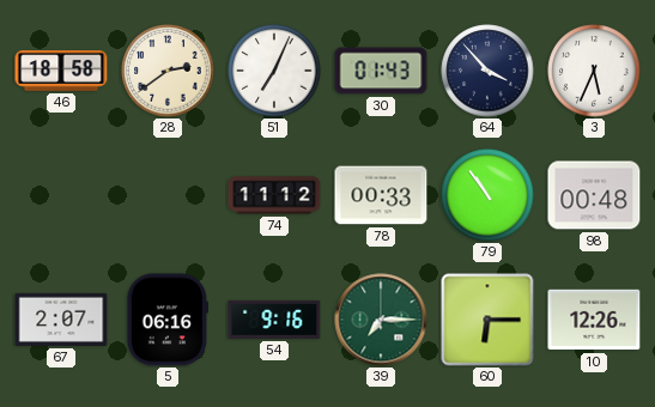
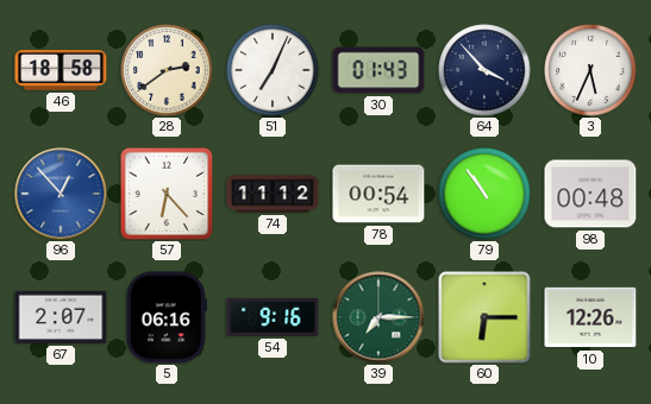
96: none -> 12:53 (61, 194)
57: none -> 6:23 (167, 194)
78: 00:33 -> 00:54 (378, 194)
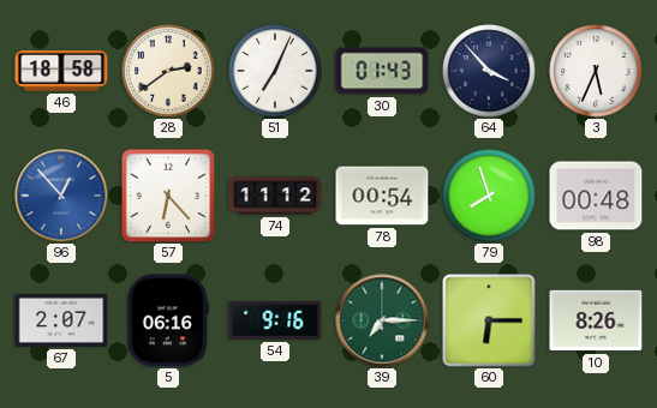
79: 10:54 -> 7:57 (489, 196)
10: 12:26 -> 8:26 (596, 320)
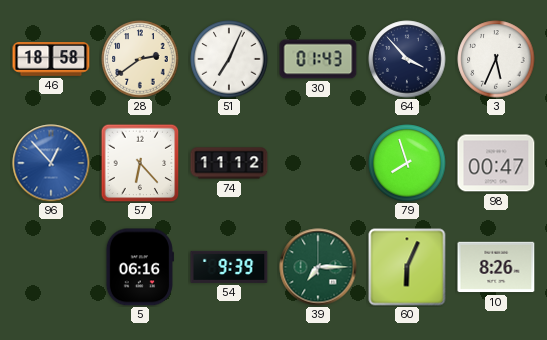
78: 00:54 -> none (382, 196)
98: 00:48 -> 00:47 (496, 163)
67: 2:07 -> none (61, 320)
54: 9:16 -> 9:39 (229, 267)
60: 6:15 -> 6:04 (407, 267)
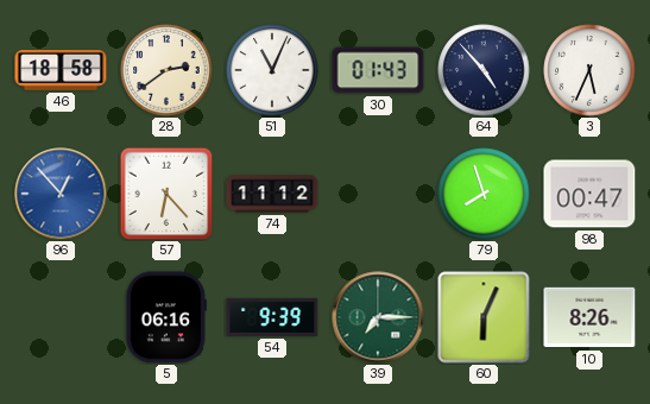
51: 7:04 -> 11:04 (272, 70)
64: 3:53 -> 4:53 (484, 70)
